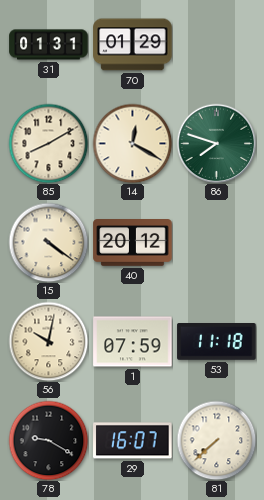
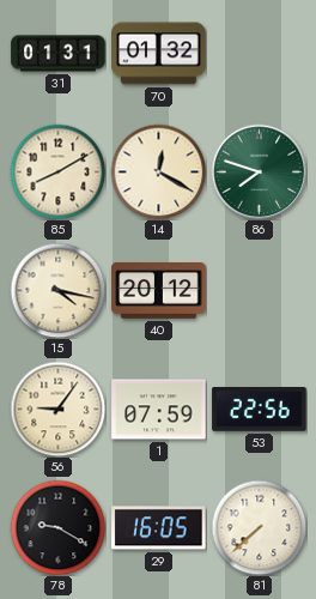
70: 01:29 -> 01:32 (159, 54)
15: 4:21 -> 4:17 (57, 290)
56: 10:02 -> 9:06 (57, 409)
53: 11:18 -> 22:56 (260, 410)
29: 16:07 -> 16:05 (159, 528)
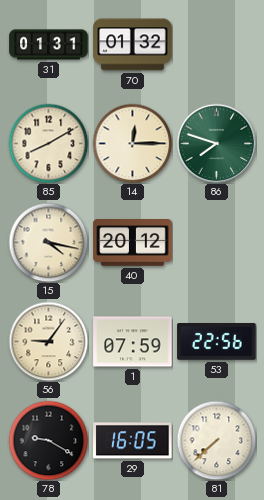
14: 12:20 -> 12:15 (132, 143)
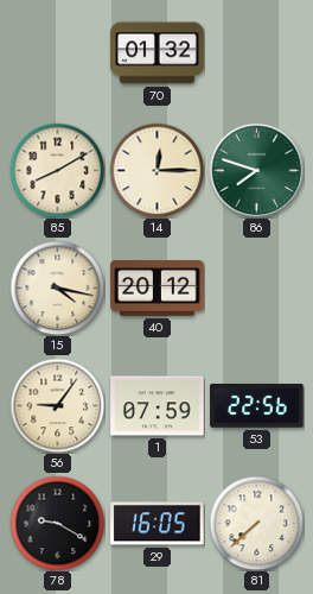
31: 01:31 -> none (49, 45)
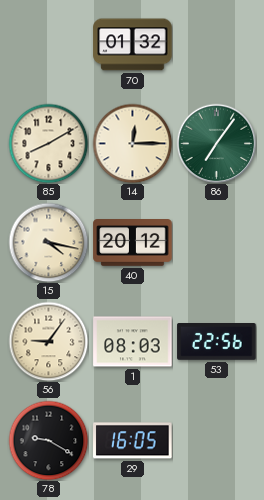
86: 7:48 -> 7:06 (216, 143)
1: 07:59 -> 08:03 (133, 342)
81: 7:38 -> none (256, 523)
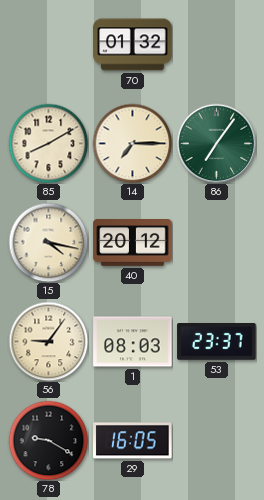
14: 12:15 -> 7:15 (132, 143)
53: 22:56 -> 23:37 (217, 342)
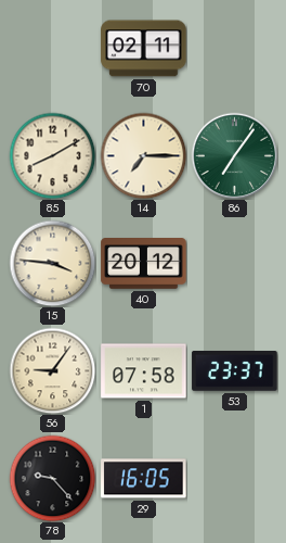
70: 01:32 -> 02:11 (144, 49)
15: 4:17 -> 3:46 (52, 263)
1: 08:03 -> 07:58 (144, 371)
78: 9:20 -> 9:23 (52, 478)
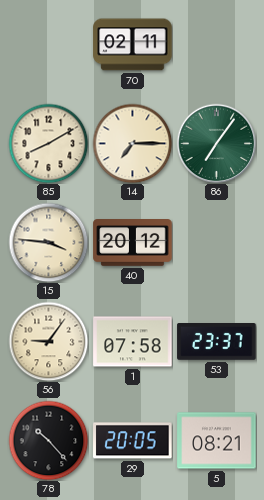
78: 9:23 -> 10:23 (48, 440)
29: 16:05 -> 20:05 (133, 441)
5: none -> 08:21 (217, 441)
